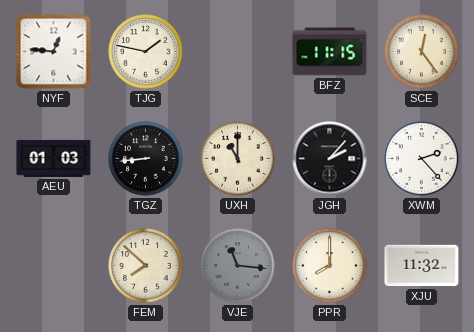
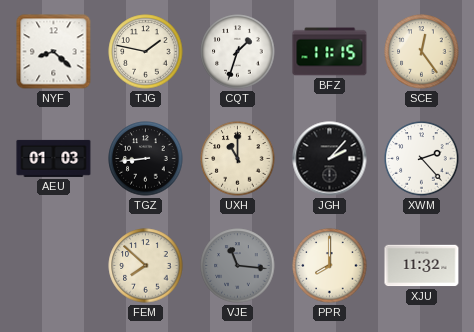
NYF: 12:46 -> 8:22 (54, 52)
CQT: none -> 1:33 (238, 52)
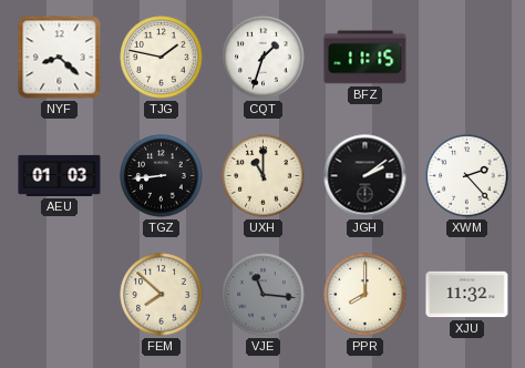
SCE: 12:24 -> none (422, 52)
JGH: 2:07 -> 2:09 (366, 176)
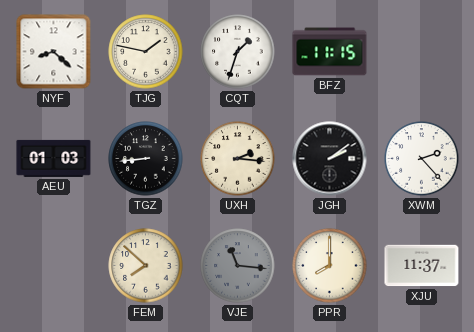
UXH: 11:00 -> 2:16 (238, 159)
XJU: 11:32 -> 11:37 (422, 266)
